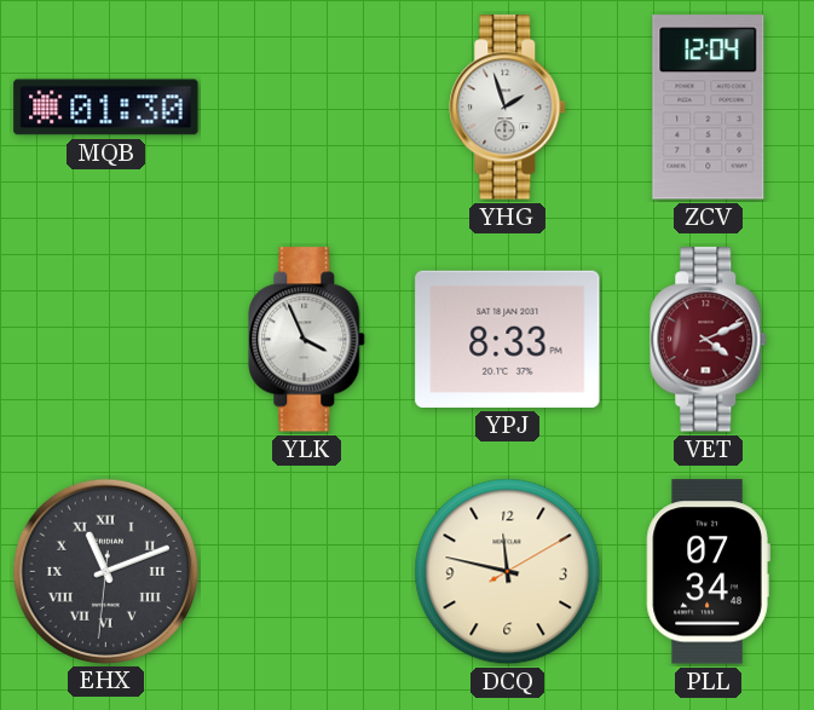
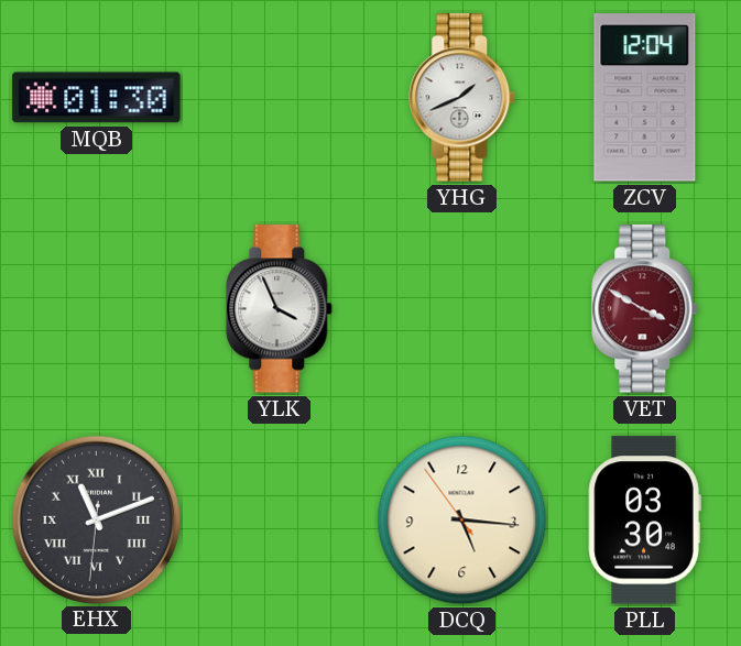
YHG: 1:57 -> 1:41 (462, 98)
YPJ: 8:33 -> none (508, 339)
VET: 4:11 -> 3:50 (645, 309)
DCQ: 11:47 -> 5:15 (462, 521)
PLL: 07:34 -> 03:30 (644, 521)
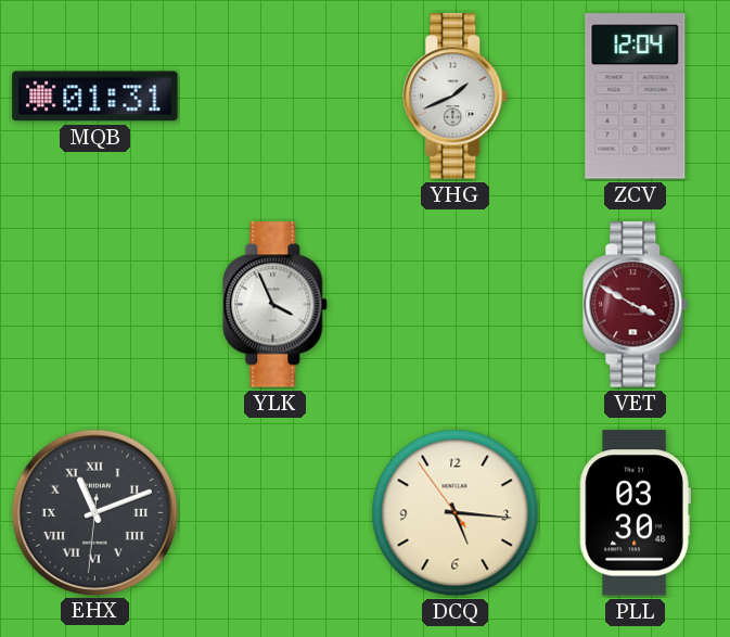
MQB: 01:30 -> 01:31 (95, 97)
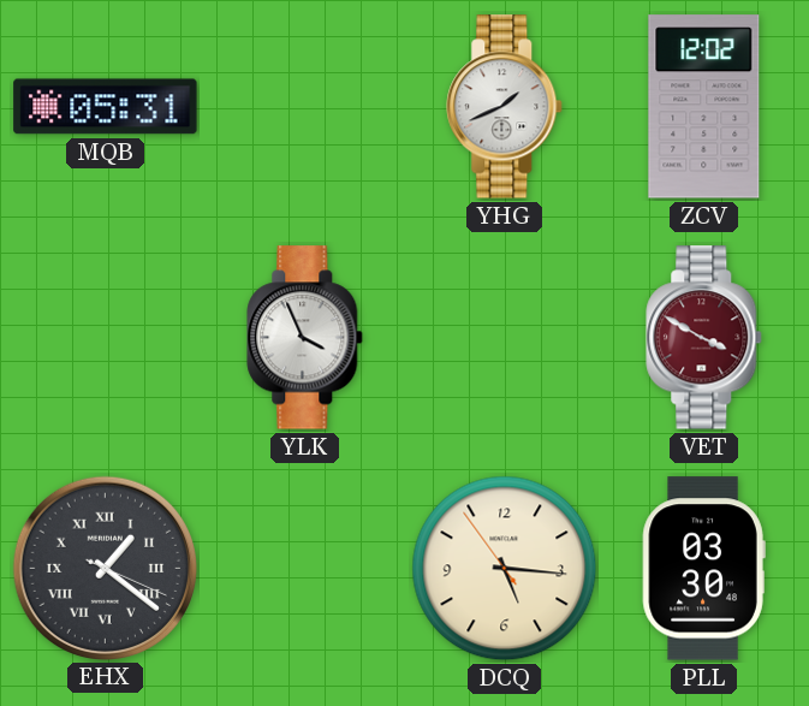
MQB: 01:31 -> 05:31 (106, 107)
ZCV: 12:04 -> 12:02 (704, 107)
EHX: 11:11 -> 1:21 (105, 568)
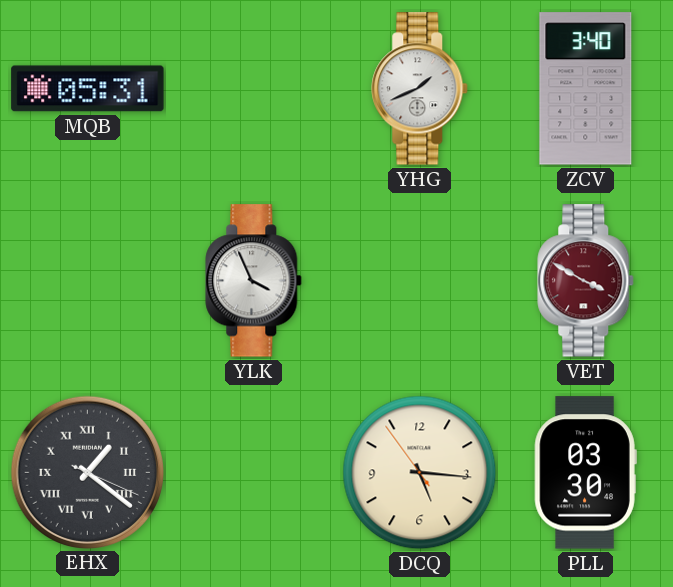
ZCV: 12:02 -> 3:40 (586, 89)
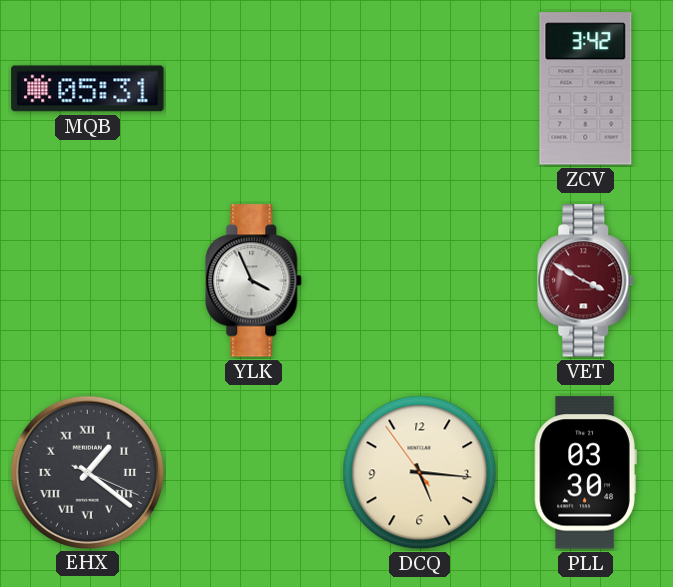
YHG: 1:41 -> none (420, 89)
ZCV: 3:40 -> 3:42 (586, 89)
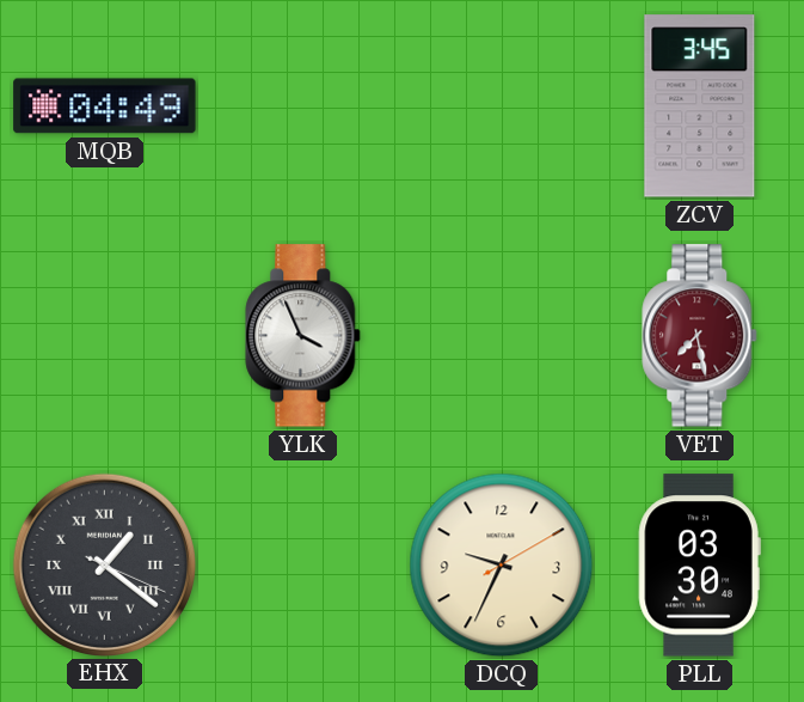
MQB: 05:31 -> 04:49 (105, 106)
ZCV: 3:42 -> 3:45 (700, 106)
VET: 3:50 -> 7:28 (700, 336)
DCQ: 5:15 -> 9:34 (502, 566)
